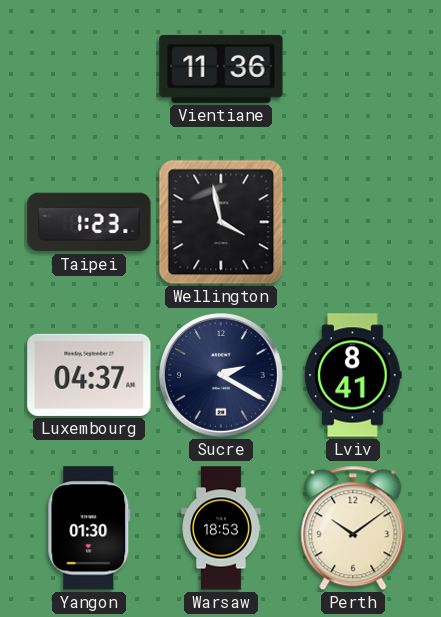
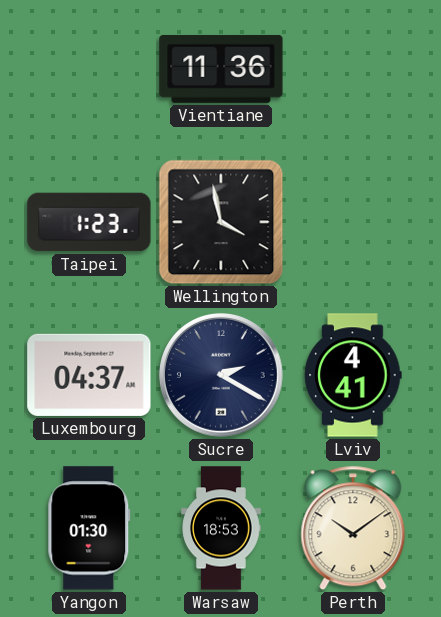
Lviv: 8:41 -> 4:41 (353, 375)
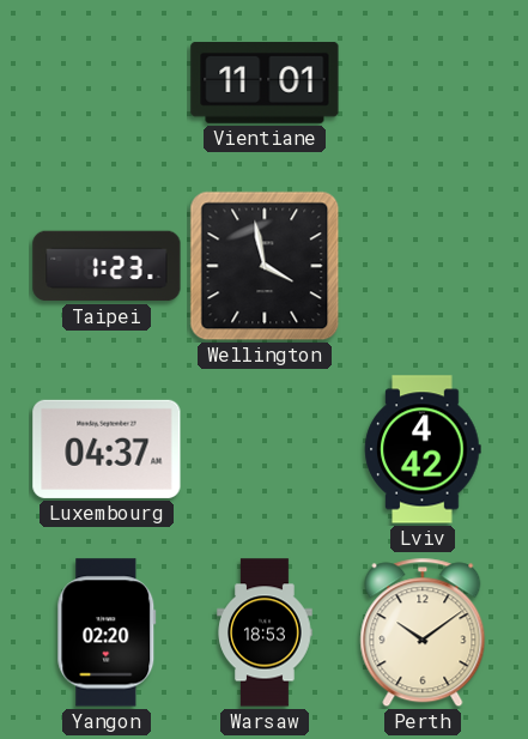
Vientiane: 11:36 -> 11:01 (265, 83)
Sucre: 2:20 -> none (221, 375)
Lviv: 4:41 -> 4:42 (423, 449)
Yangon: 01:30 -> 02:20 (107, 632)
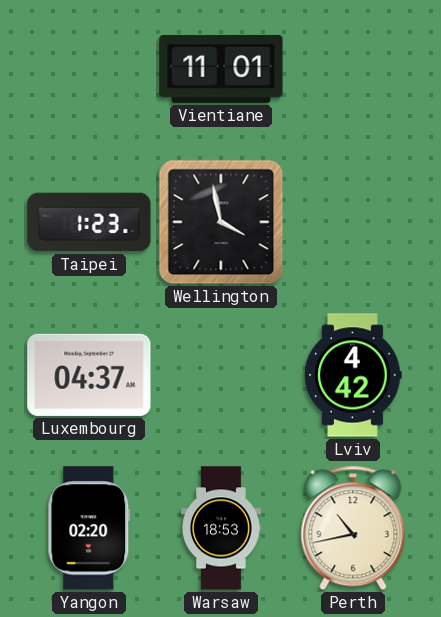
Perth: 10:09 -> 10:43 (353, 528)
